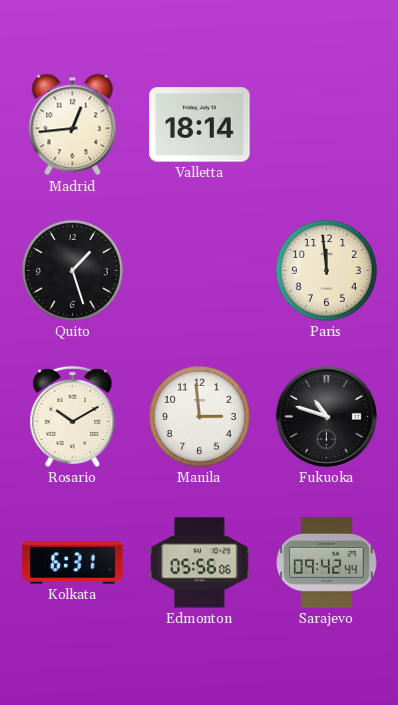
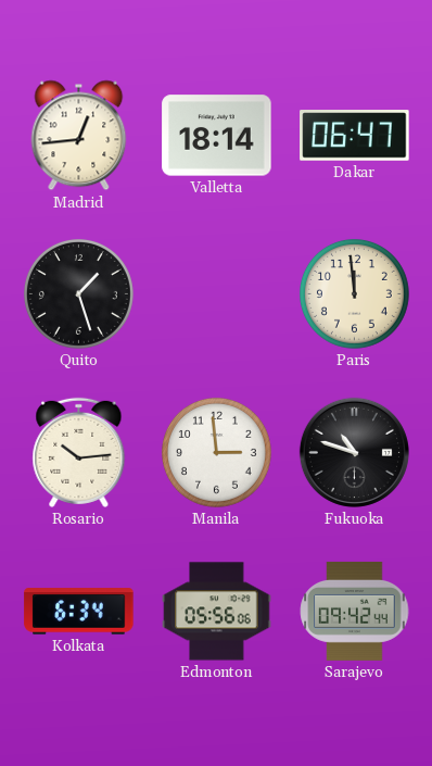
Dakar: none -> 06:47 (355, 136)
Rosario: 10:10 -> 10:14 (79, 452)
Kolkata: 6:31 -> 6:34 (79, 612)
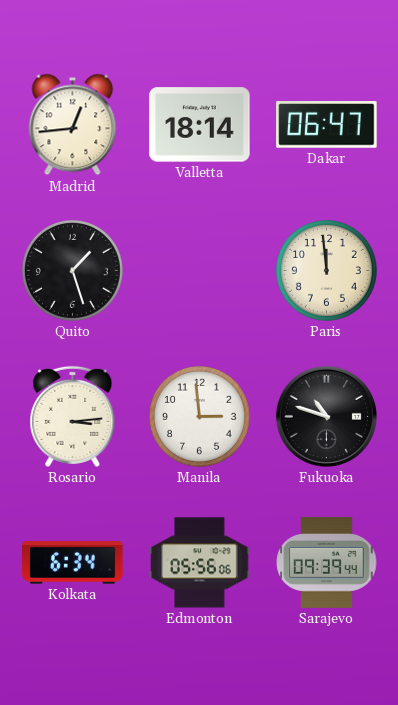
Rosario: 10:14 -> 3:14 (73, 416)
Sarajevo: 09:42 -> 09:39 (327, 562)
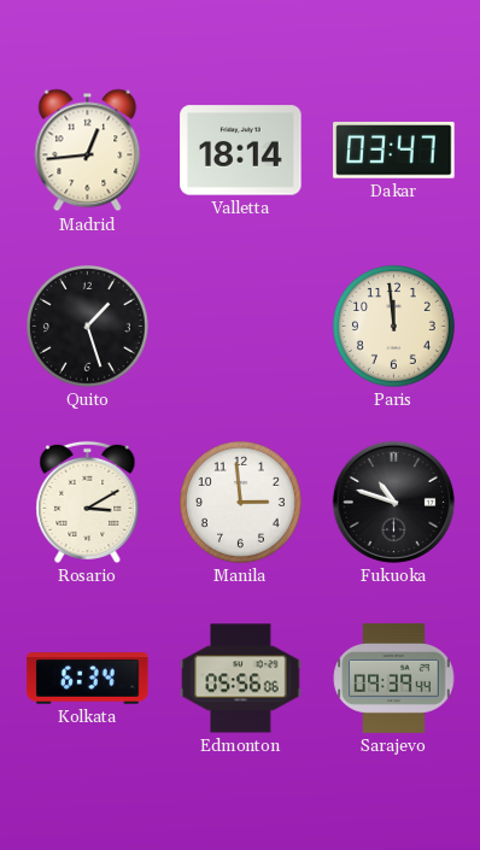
Dakar: 06:47 -> 03:47 (394, 151)
Rosario: 3:14 -> 3:10 (88, 502)
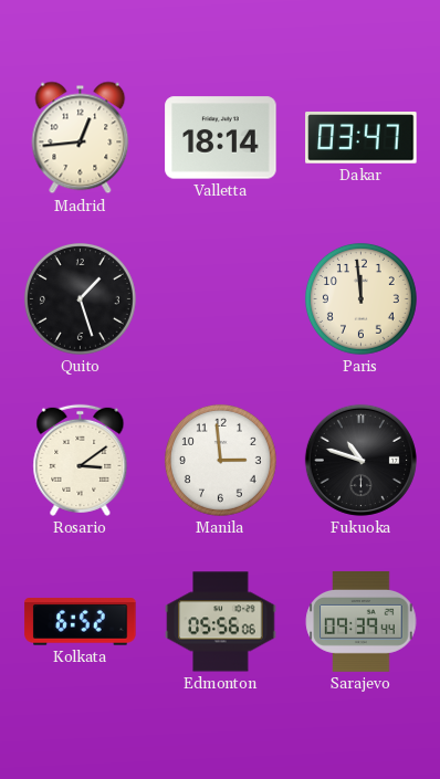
Rosario: 3:10 -> 3:09 (81, 460)
Kolkata: 6:34 -> 6:52 (81, 622)
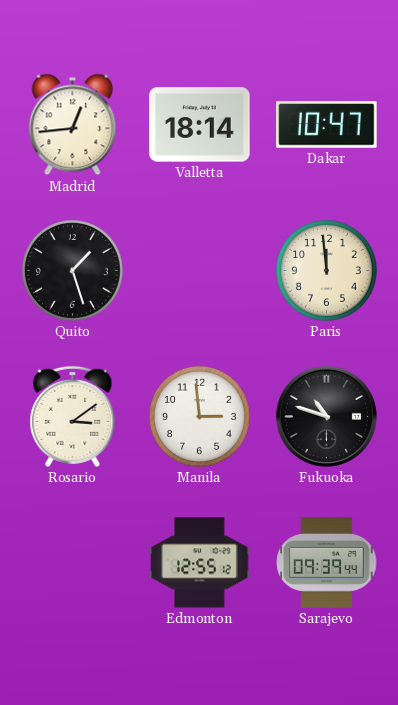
Dakar: 03:47 -> 10:47 (327, 125)
Kolkata: 6:52 -> none (81, 622)
Edmonton: 05:56 -> 12:55 (200, 563)
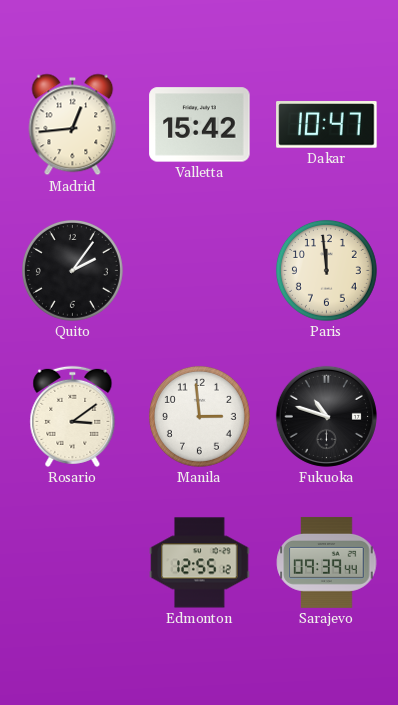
Valletta: 18:14 -> 15:42 (200, 125)
Quito: 1:27 -> 2:06 (72, 270)
